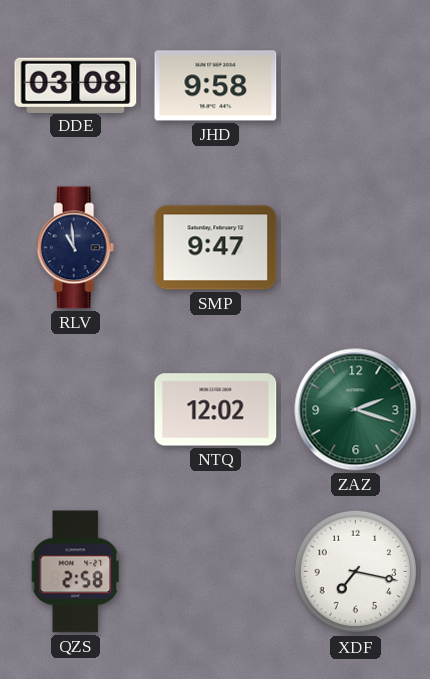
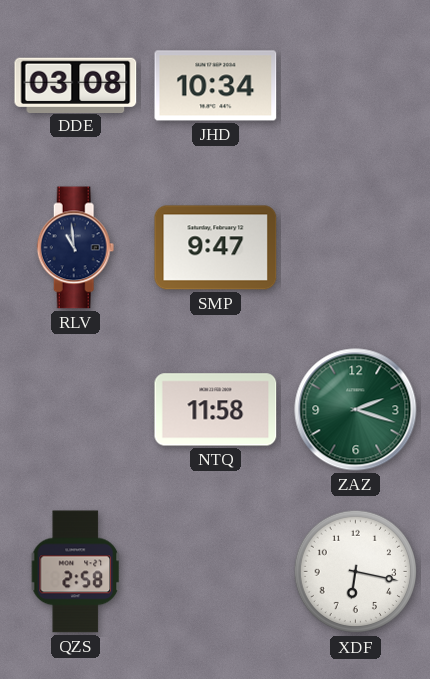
JHD: 9:58 -> 10:34 (216, 86)
NTQ: 12:02 -> 11:58 (216, 410)
XDF: 7:17 -> 6:17 (356, 572)
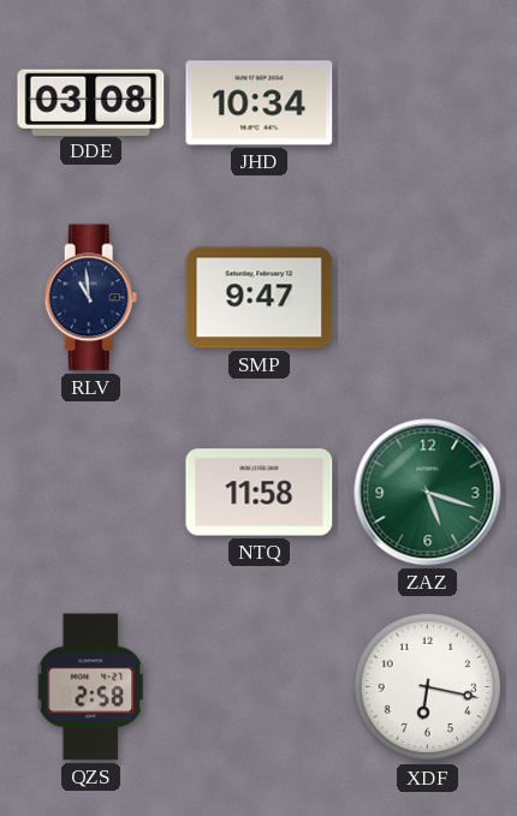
ZAZ: 2:18 -> 5:18 (428, 493)
